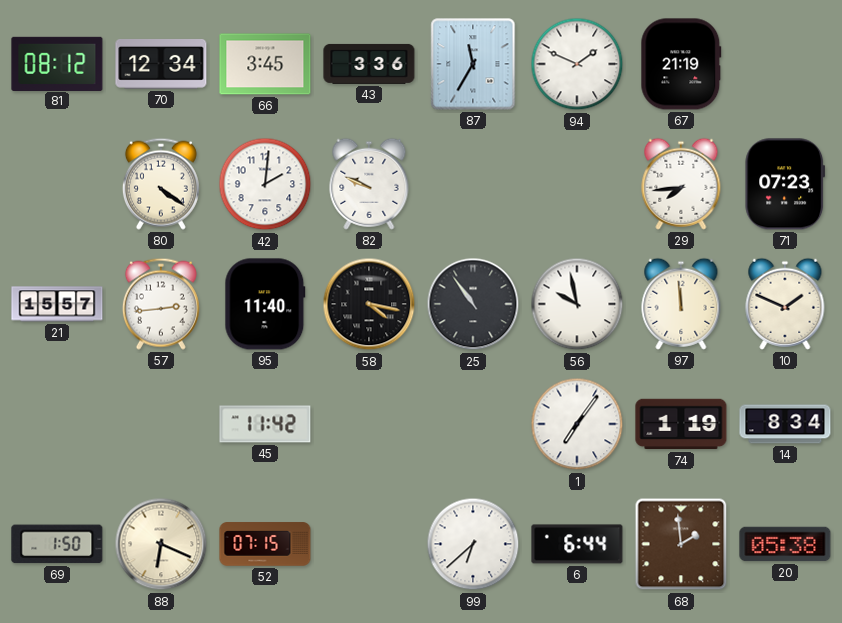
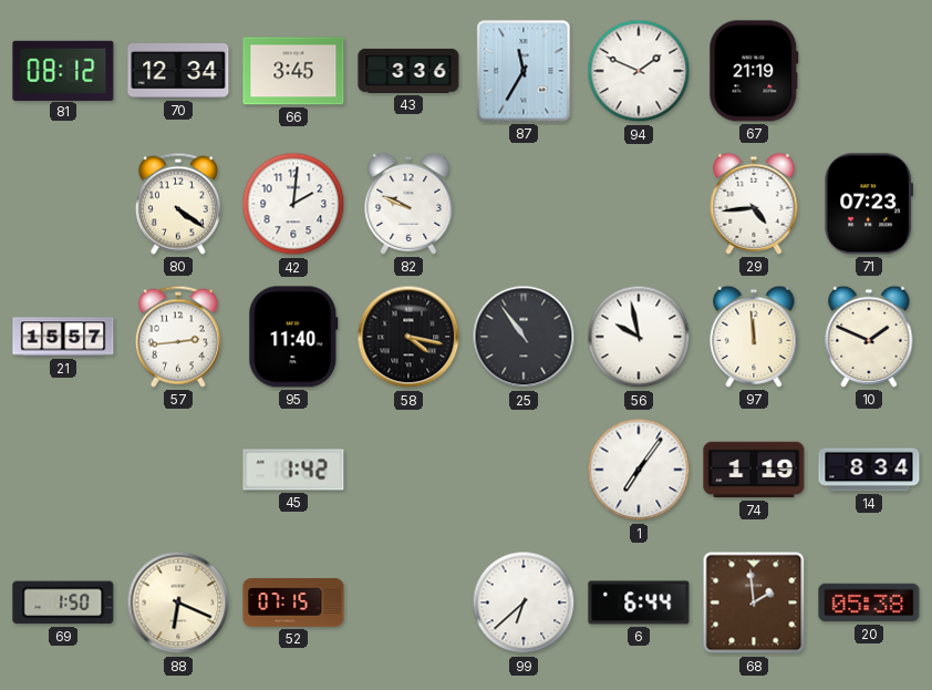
29: 7:44 -> 4:44 (754, 204)
45: 11:42 -> 1:42 (293, 470)
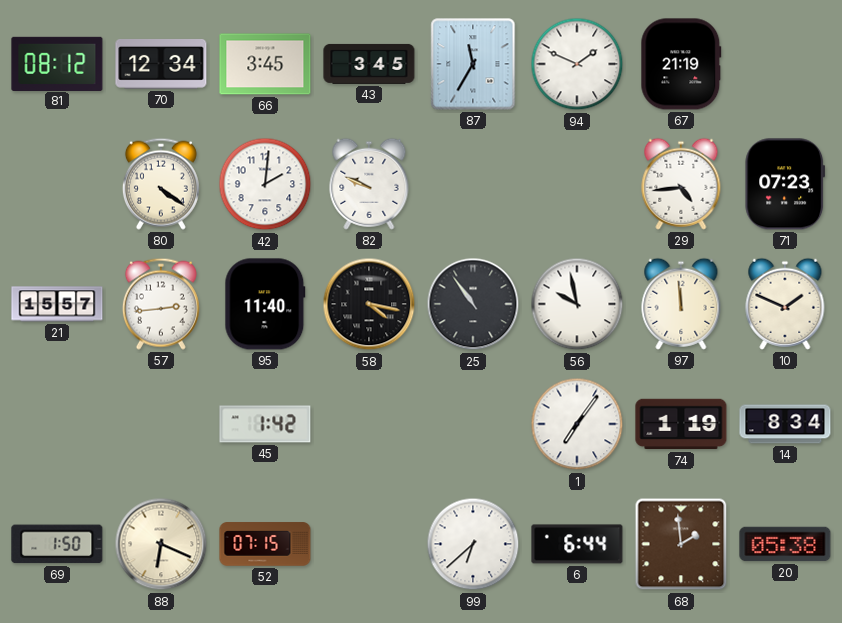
43: 3:36 -> 3:45 (369, 64)
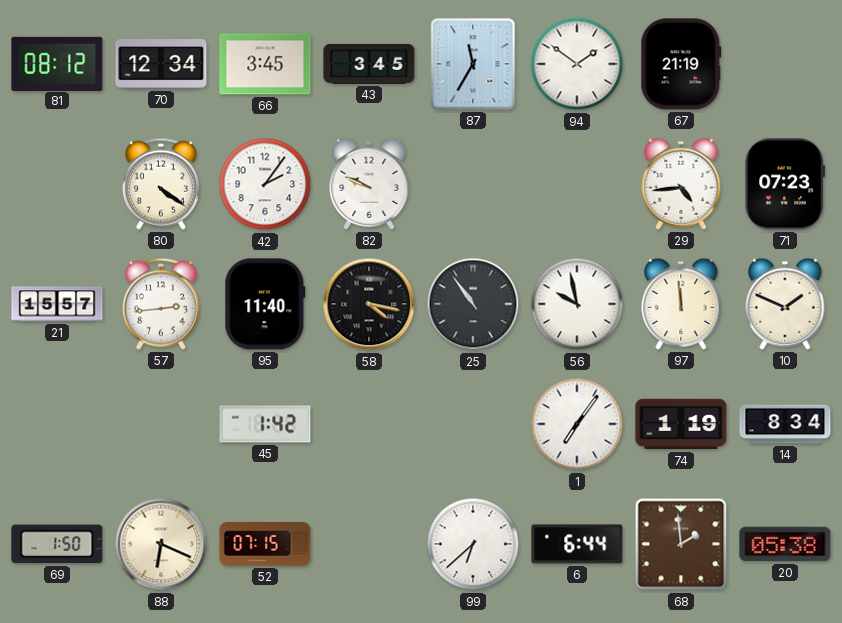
94: 1:49 -> 1:51 (577, 64)
42: 2:01 -> 2:06 (265, 184)
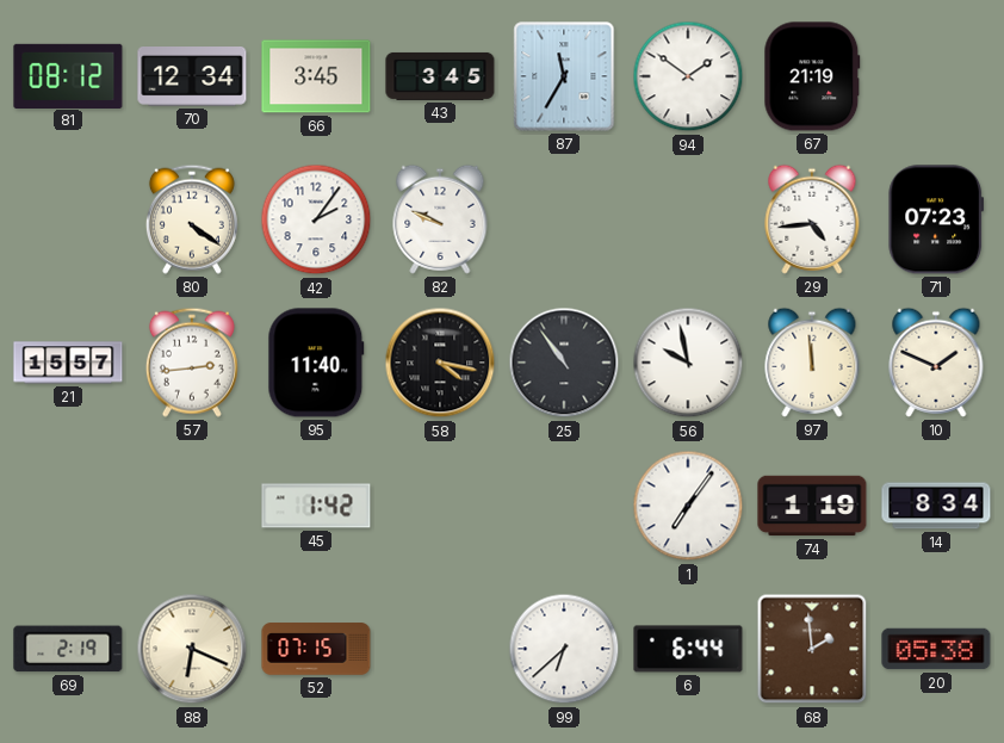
69: 1:50 -> 2:19 (68, 649)
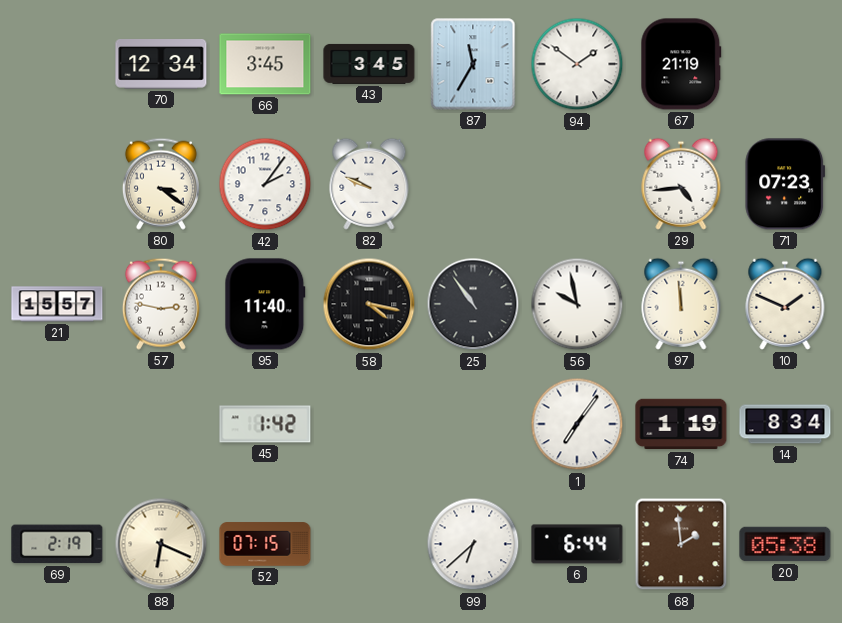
81: 08:12 -> none (68, 75)
80: 4:21 -> 3:21 (161, 184)
57: 2:44 -> 2:47 (161, 304)
